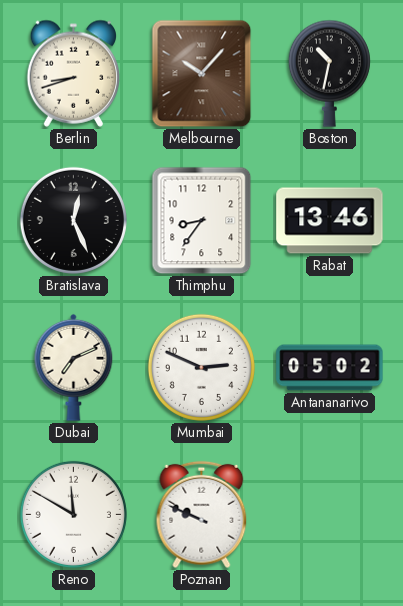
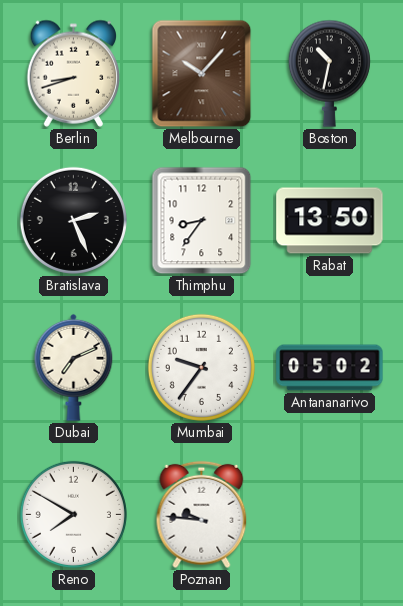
Bratislava: 12:26 -> 2:26 (73, 220)
Rabat: 13:46 -> 13:50 (330, 221)
Mumbai: 2:49 -> 9:36 (201, 367)
Reno: 11:50 -> 7:50 (73, 514)
Poznan: 9:49 -> 9:46 (202, 515)
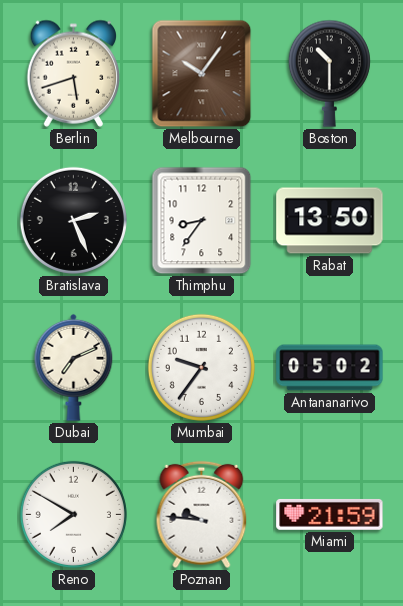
Berlin: 8:42 -> 5:42 (73, 73)
Melbourne: 10:07 -> 10:06 (202, 74)
Boston: 10:32 -> 10:30 (329, 73)
Miami: none -> 21:59 (330, 514)
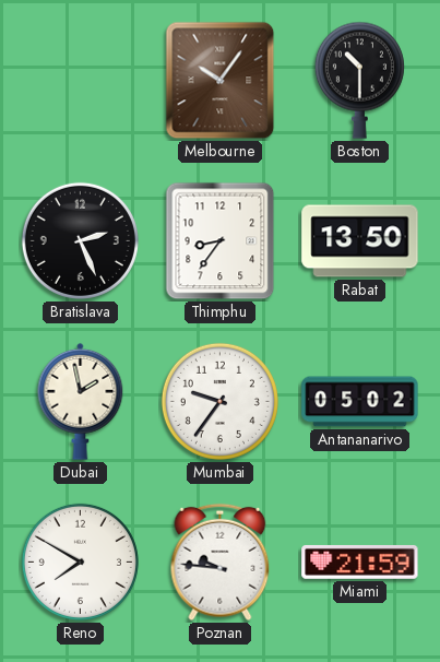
Berlin: 5:42 -> none (73, 73)
Dubai: 7:11 -> 1:58 (81, 401)
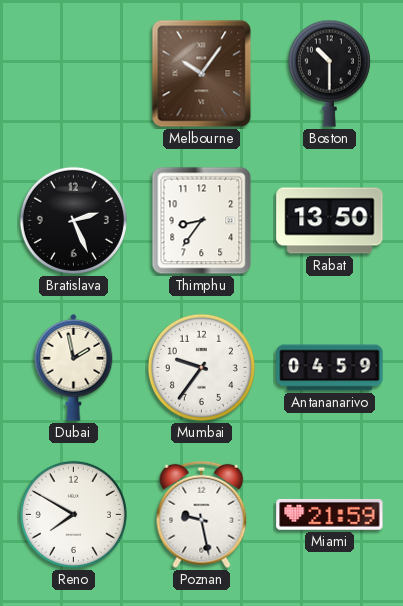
Antananarivo: 05:02 -> 04:59 (330, 368)
Poznan: 9:46 -> 9:28 (202, 515)
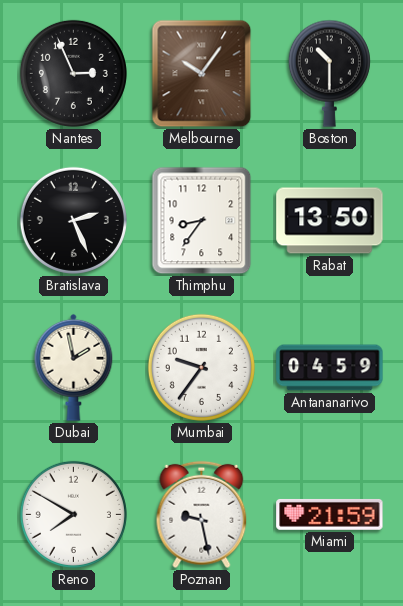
Nantes: none -> 2:56 (73, 73)
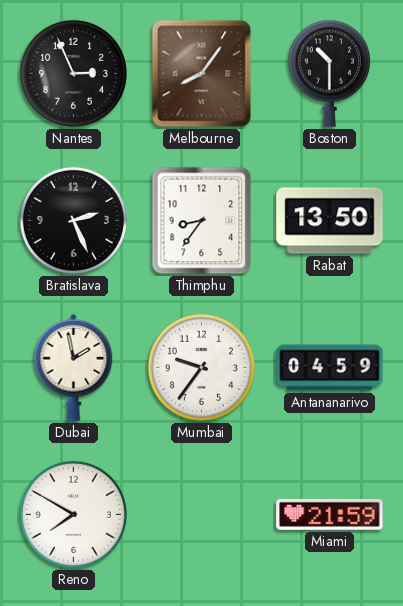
Melbourne: 10:06 -> 8:06 (202, 74)
Poznan: 9:28 -> none (202, 515)
